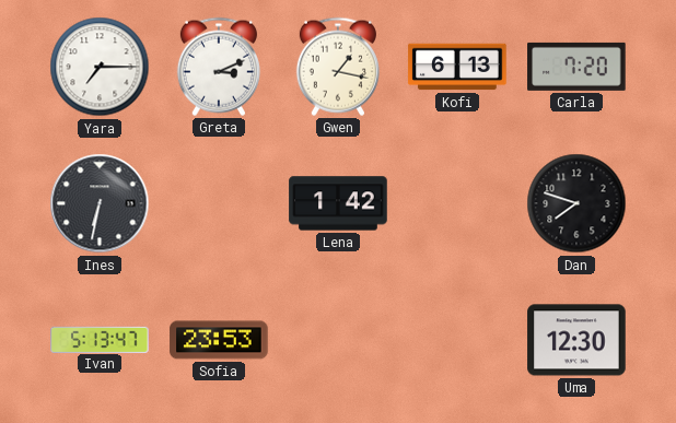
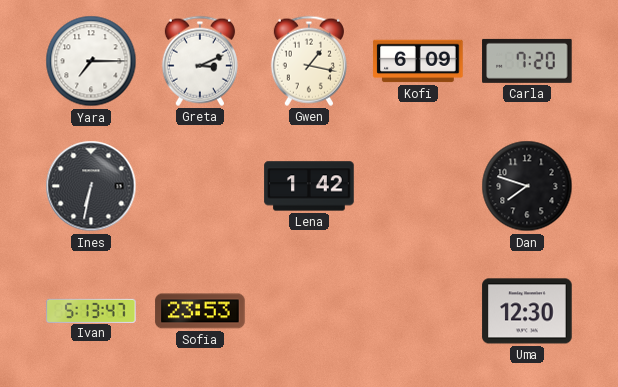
Kofi: 6:13 -> 6:09 (418, 61)
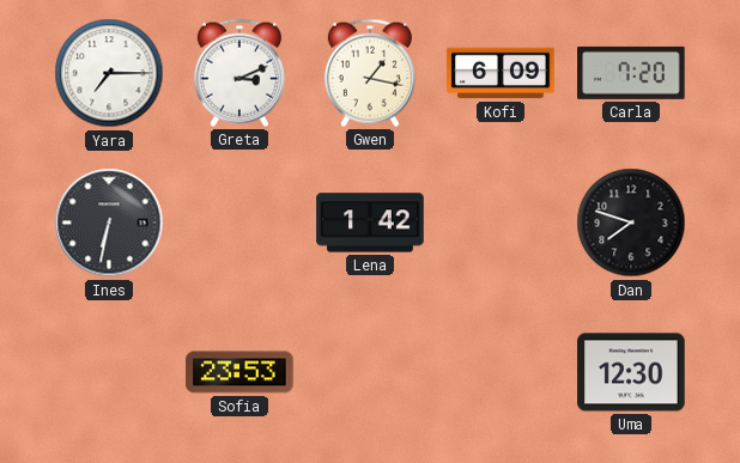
Ivan: 5:13 -> none (91, 310)
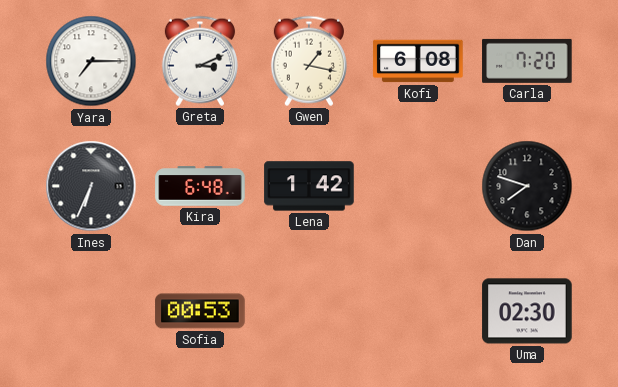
Kofi: 6:09 -> 6:08 (418, 61)
Ines: 6:32 -> 6:34 (91, 186)
Kira: none -> 6:48 (200, 186)
Sofia: 23:53 -> 00:53 (200, 311)
Uma: 12:30 -> 02:30 (527, 311)
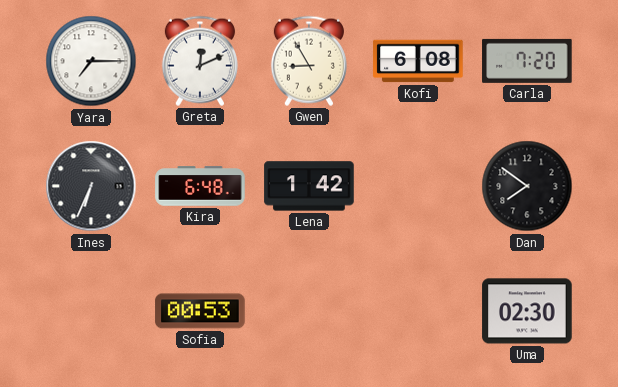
Greta: 3:11 -> 12:11 (200, 61)
Gwen: 1:17 -> 8:55 (309, 61)
Dan: 7:48 -> 7:51 (527, 186)
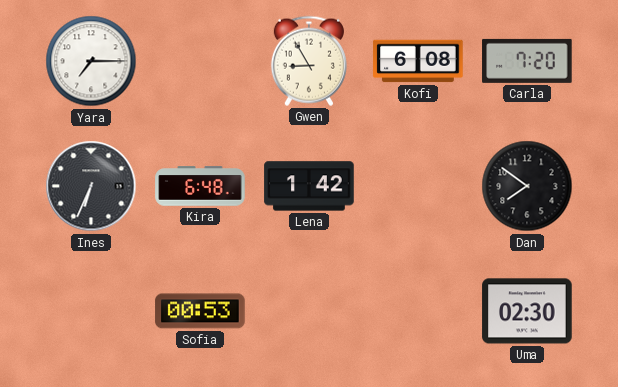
Greta: 12:11 -> none (200, 61)
